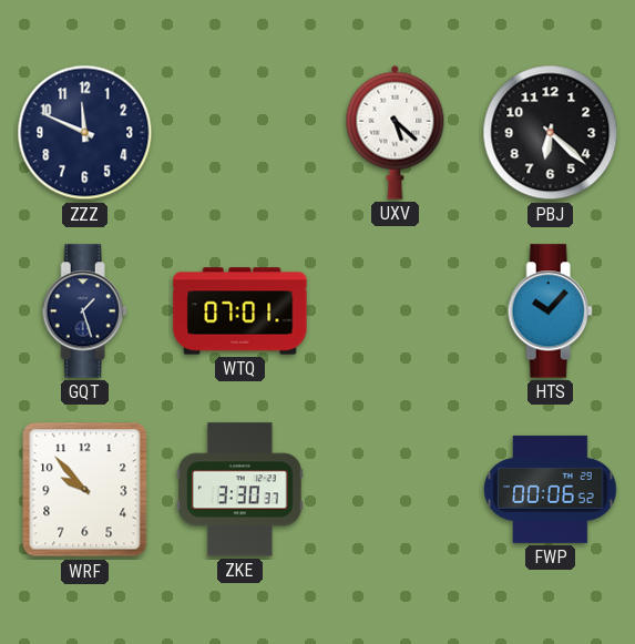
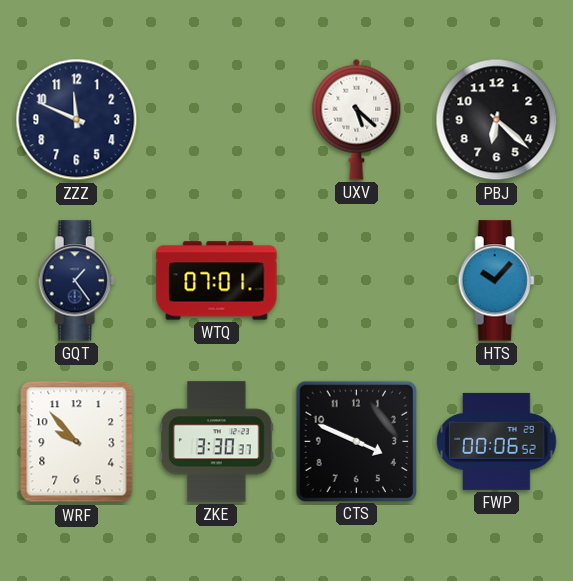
GQT: 1:27 -> 1:24 (76, 281)
CTS: none -> 3:49 (356, 441)
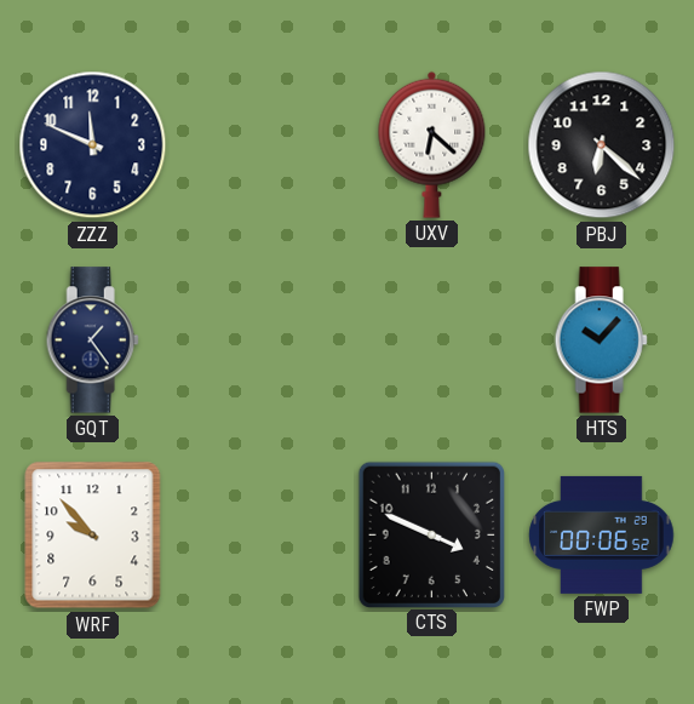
UXV: 5:22 -> 6:22 (432, 144)
WTQ: 07:01 -> none (217, 281)
ZKE: 3:30 -> none (217, 442)
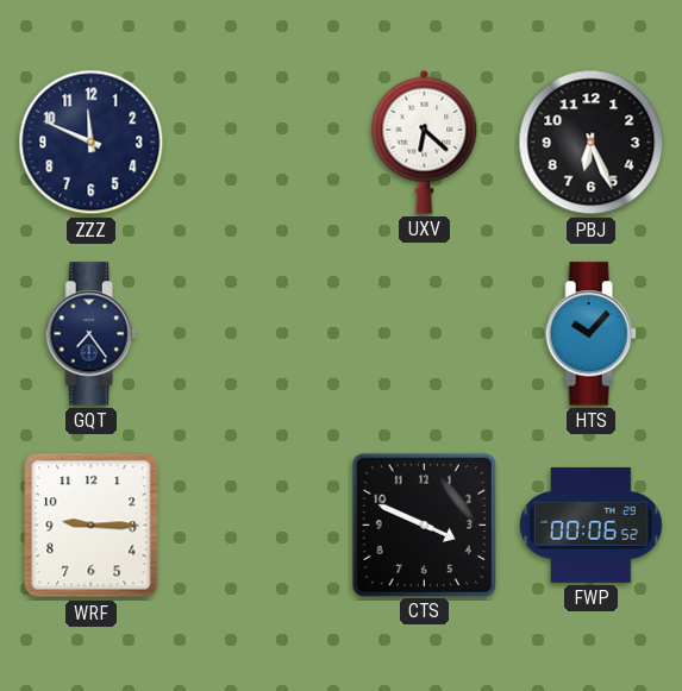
PBJ: 6:22 -> 6:26 (592, 143)
GQT: 1:24 -> 7:24 (90, 334)
WRF: 9:53 -> 9:15 (92, 526)
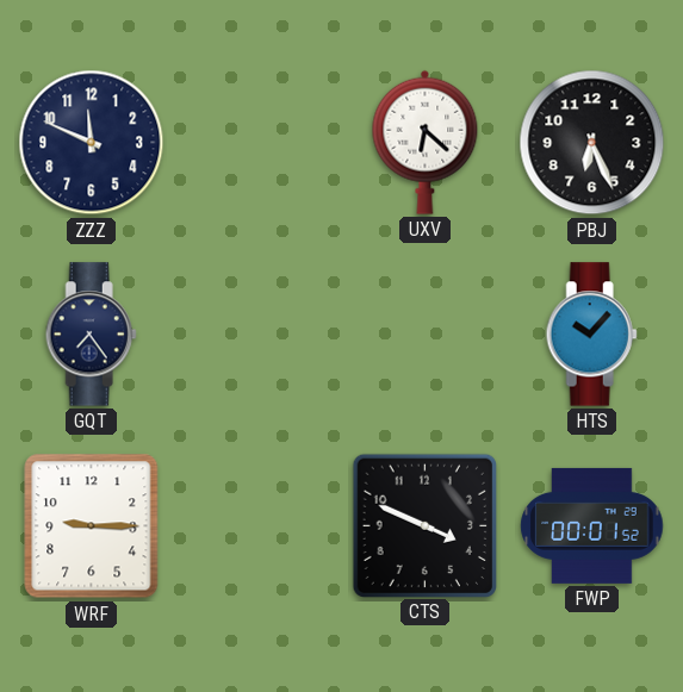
FWP: 00:06 -> 00:01 (592, 525)
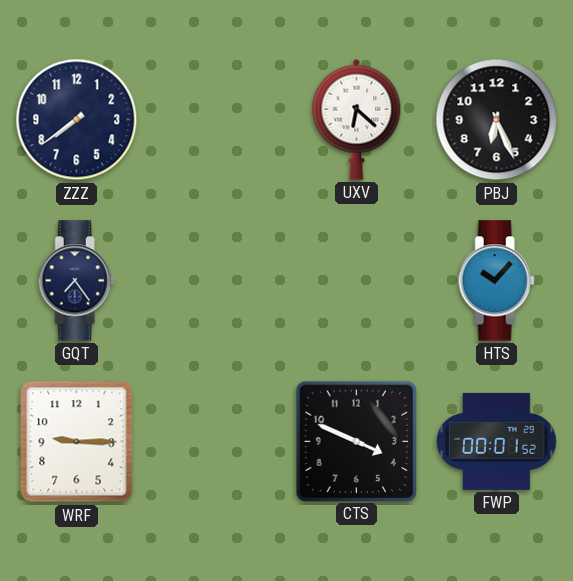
ZZZ: 11:49 -> 7:39 (77, 120)
